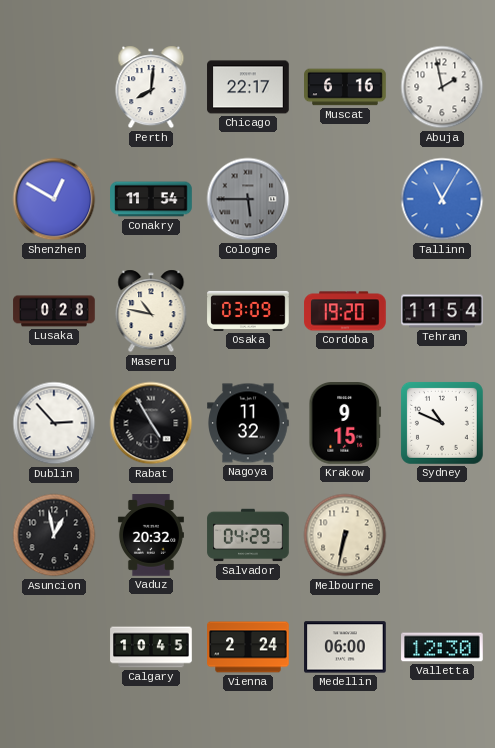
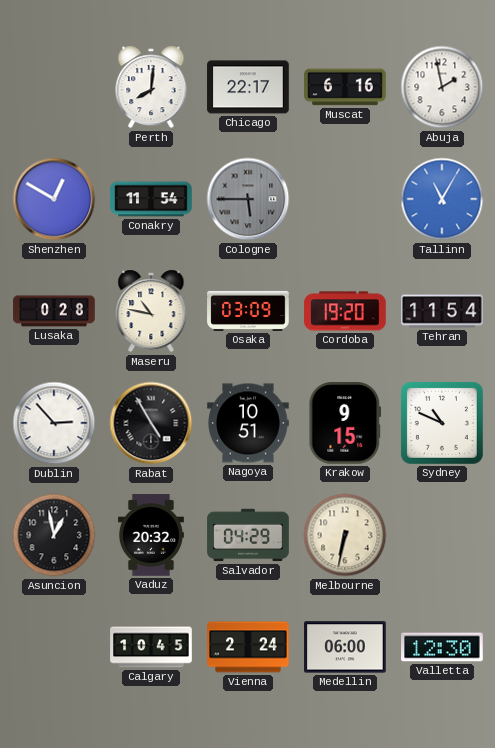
Nagoya: 11:32 -> 10:51 (248, 423)
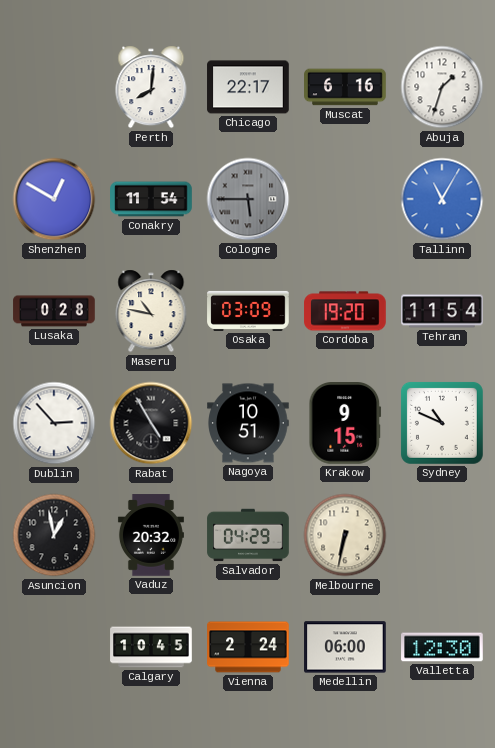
Abuja: 1:58 -> 1:33 (442, 87)
